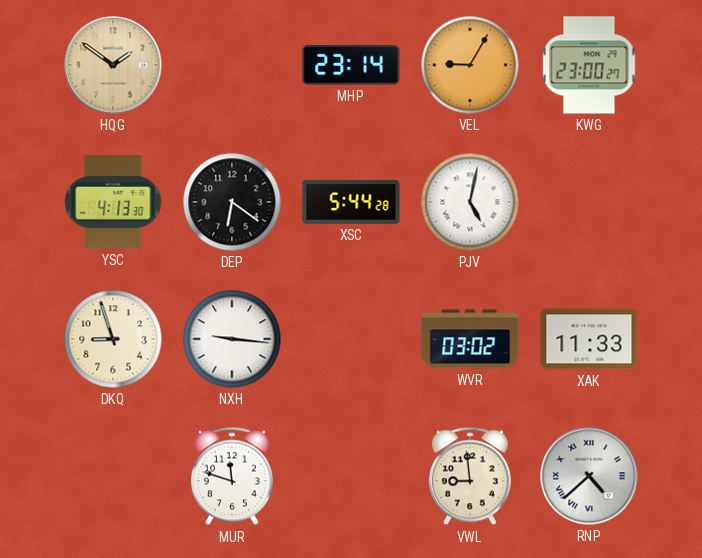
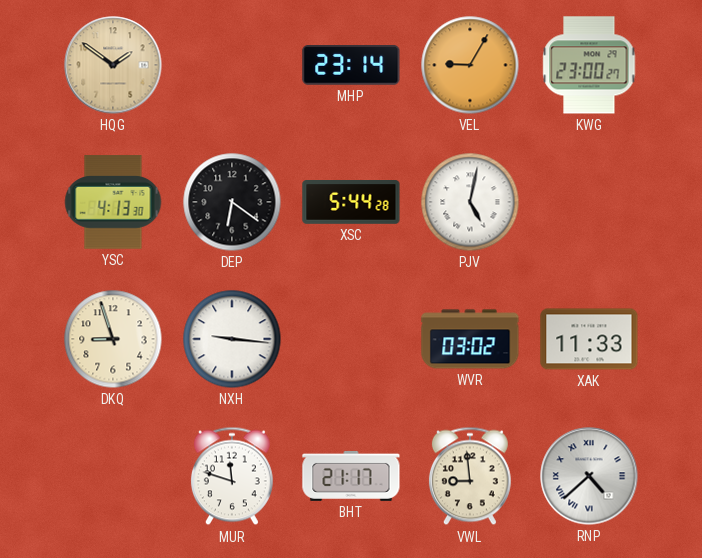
BHT: none -> 21:17 (351, 476)
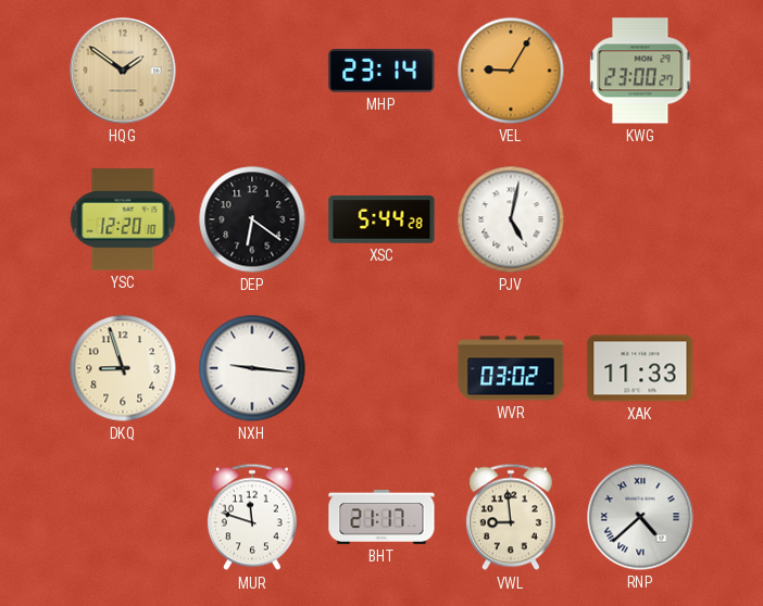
YSC: 4:13 -> 12:20 (123, 219)
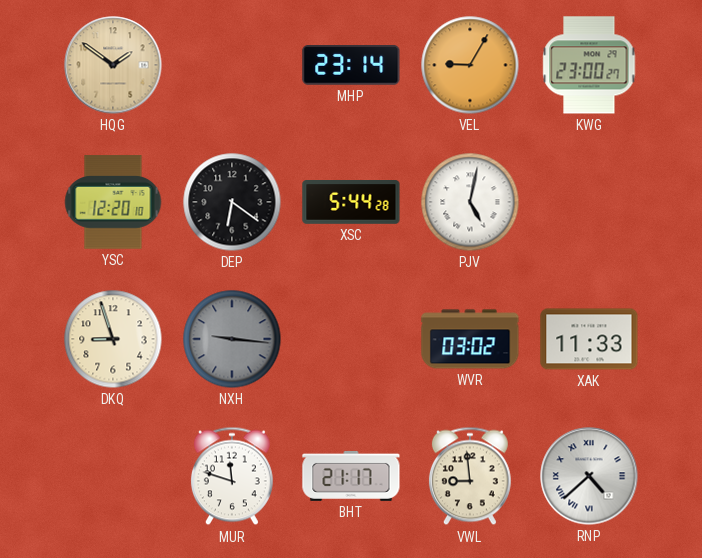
NXH dial: white -> grey (232, 339)
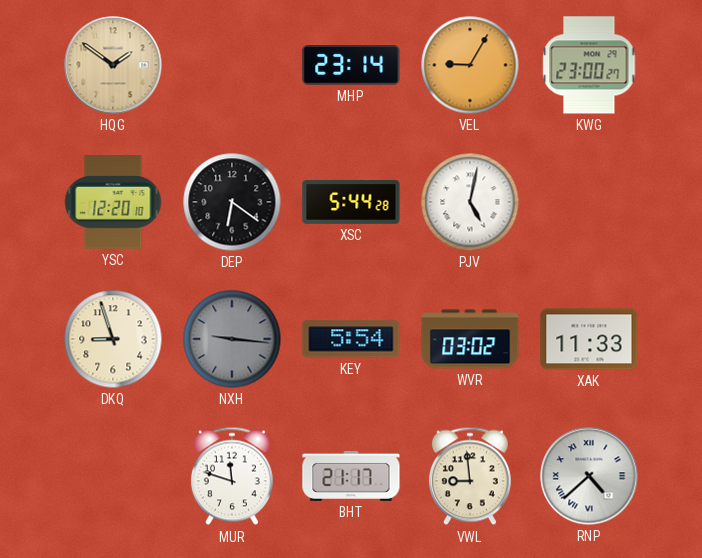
KEY: none -> 5:54 (351, 339)
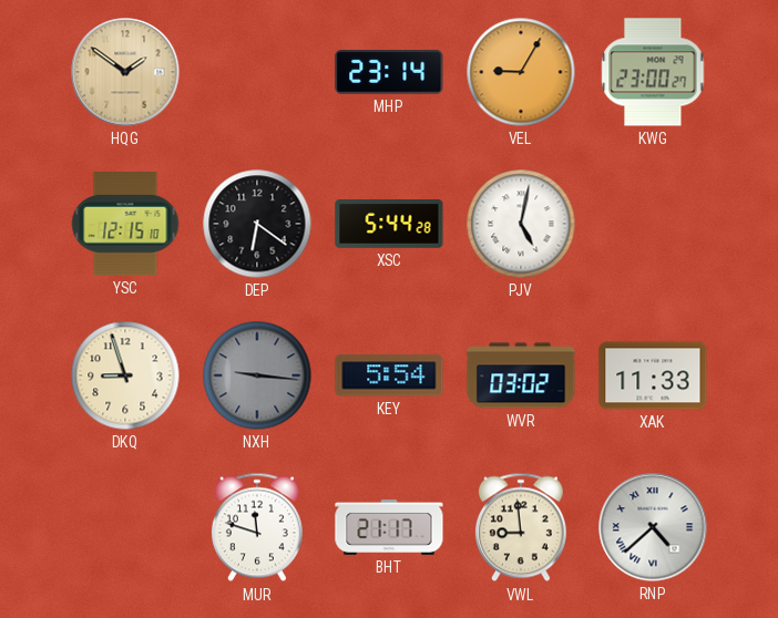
YSC: 12:20 -> 12:15 (125, 224)
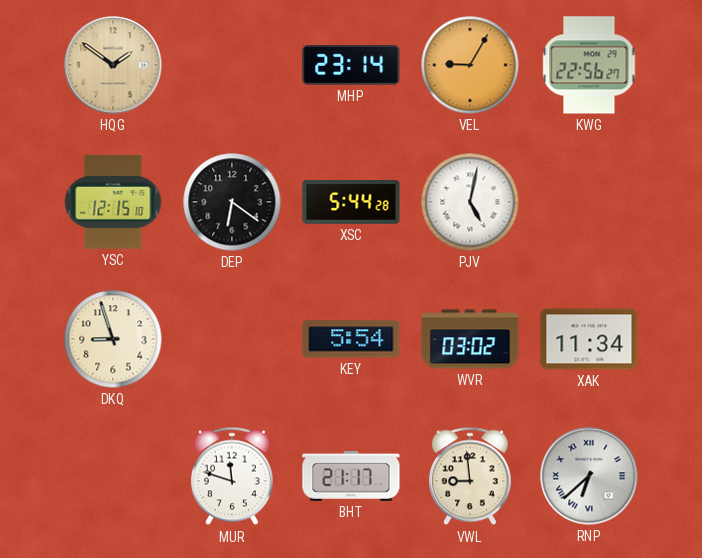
KWG: 23:00 -> 22:56 (589, 65)
NXH: 9:16 -> none (257, 375)
XAK: 11:33 -> 11:34 (589, 339)
RNP: 4:38 -> 6:38 (589, 476)
